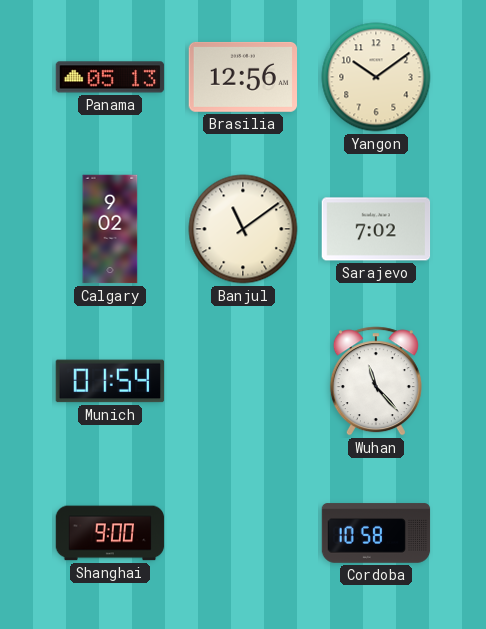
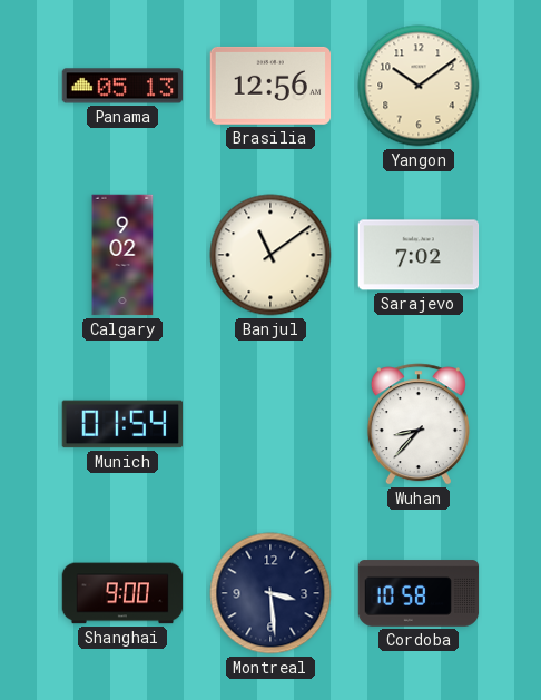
Wuhan: 11:23 -> 8:37 (419, 424)
Montreal: none -> 3:29 (270, 593)
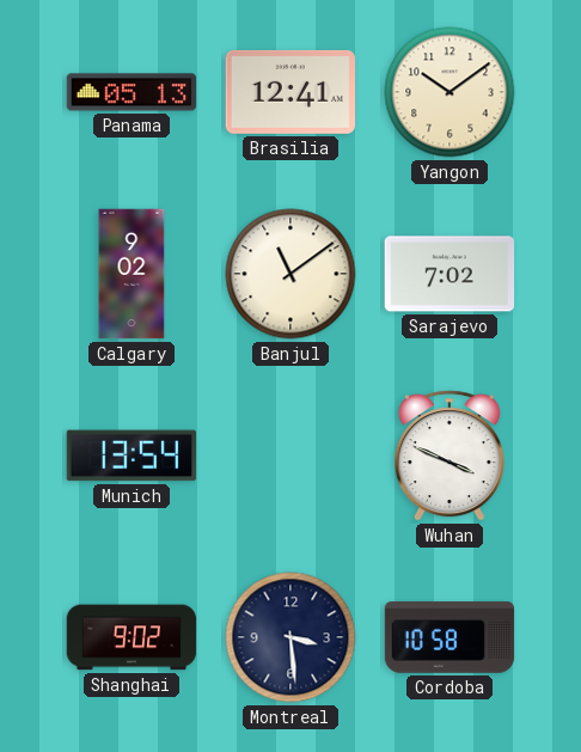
Brasilia: 12:56 -> 12:41 (290, 92)
Munich: 01:54 -> 13:54 (130, 456)
Wuhan: 8:37 -> 3:49 (449, 456)
Shanghai: 9:00 -> 9:02 (132, 637)
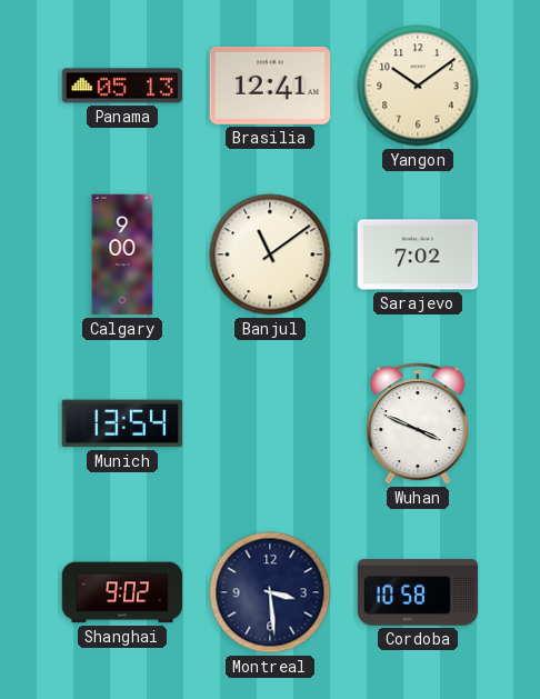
Calgary: 9:02 -> 9:00 (122, 254)
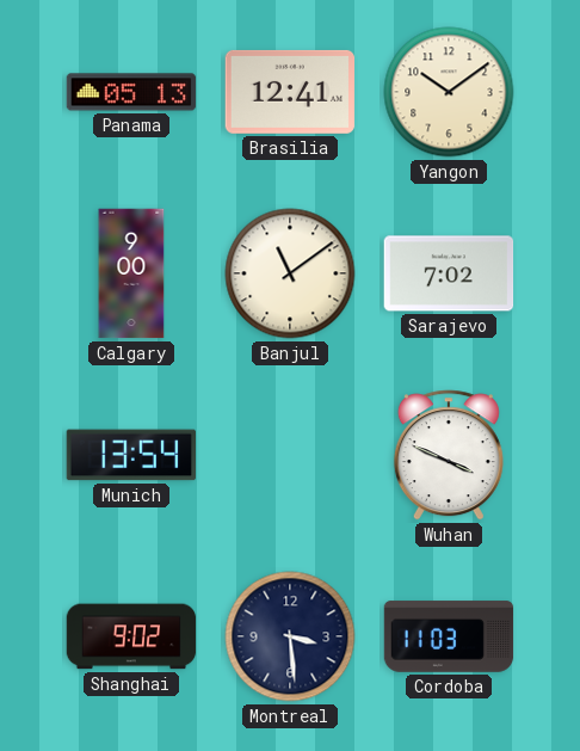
Cordoba: 10:58 -> 11:03 (449, 636)
